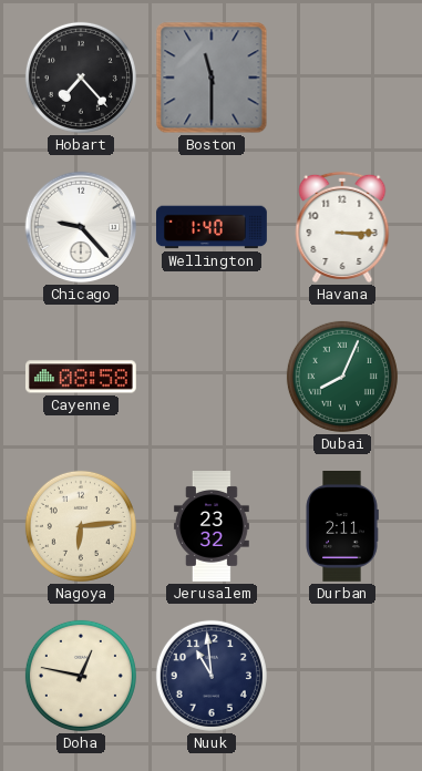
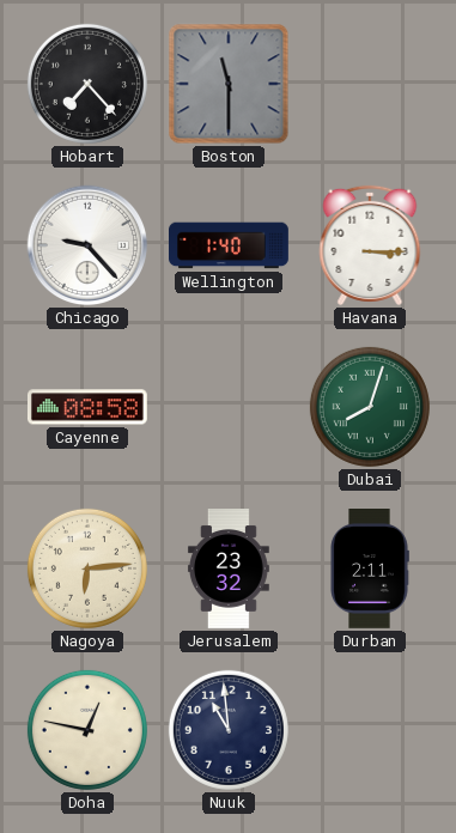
Dubai: 8:04 -> 8:03 (370, 407)
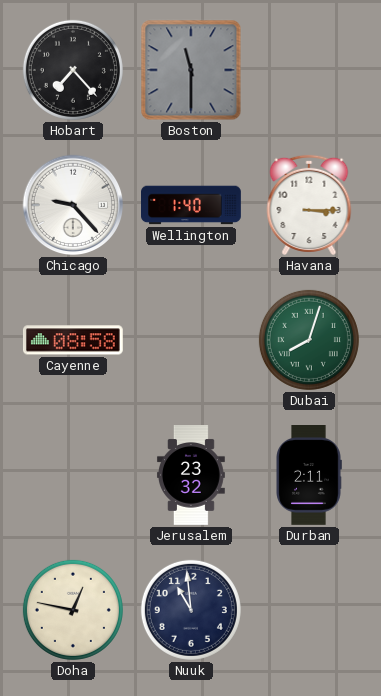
Nagoya: 6:14 -> none (87, 568)
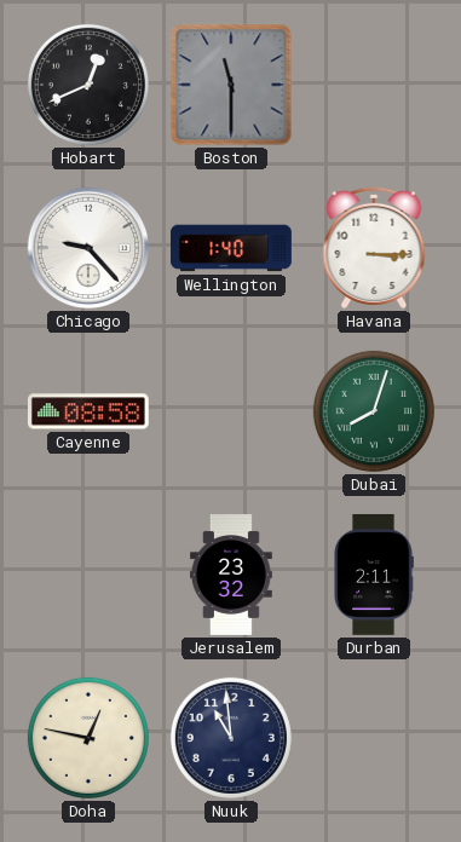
Hobart: 7:23 -> 12:41 (88, 85)
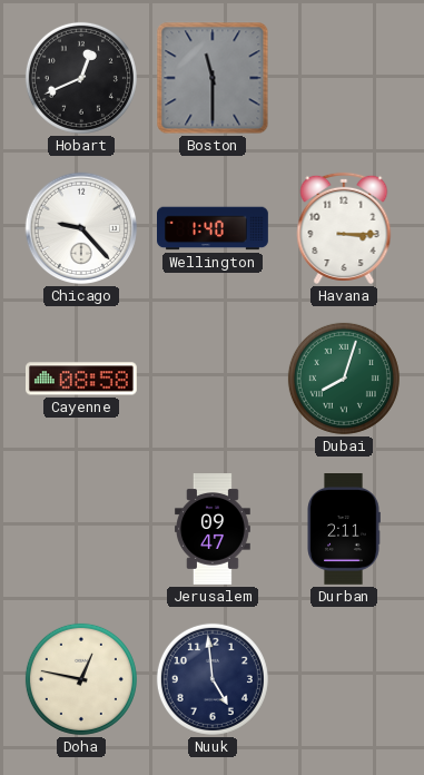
Jerusalem: 23:32 -> 09:47 (213, 530)
Nuuk: 10:59 -> 4:59 (213, 679)
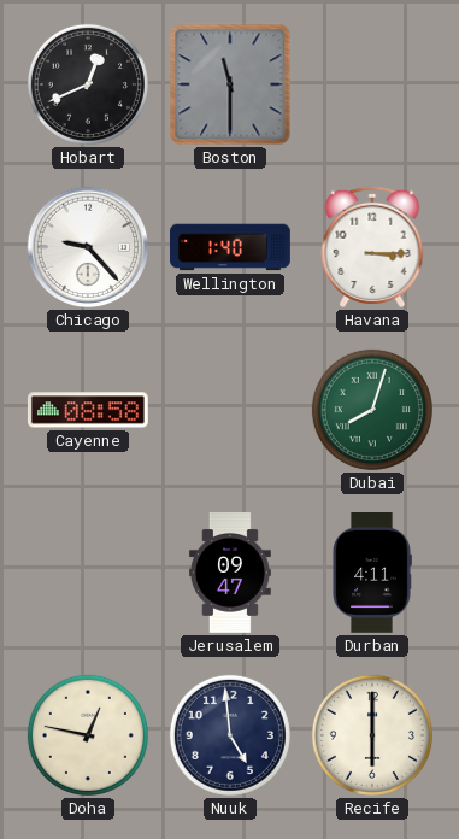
Durban: 2:11 -> 4:11 (372, 574)
Recife: none -> 6:00 (372, 735)
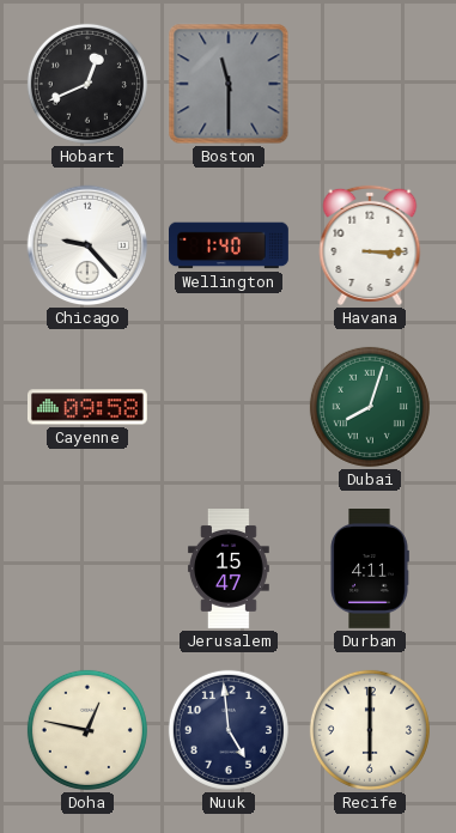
Cayenne: 08:58 -> 09:58 (87, 407)
Jerusalem: 09:47 -> 15:47 (229, 570)
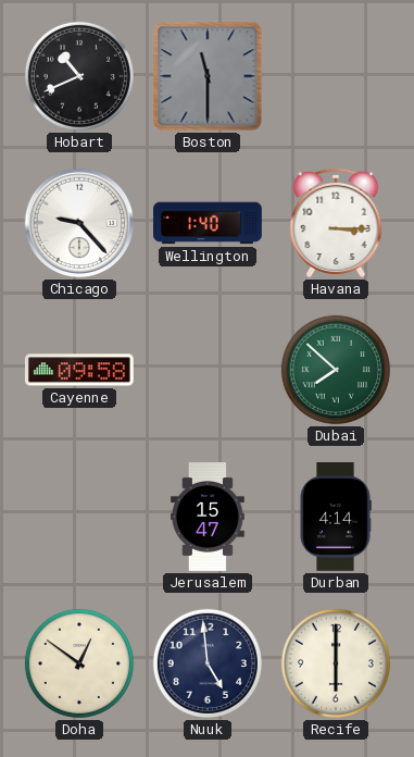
Hobart: 12:41 -> 10:41 (79, 76)
Dubai: 8:03 -> 7:52 (336, 370)
Durban: 4:11 -> 4:14 (336, 518)
Doha: 12:47 -> 12:51 (79, 663)
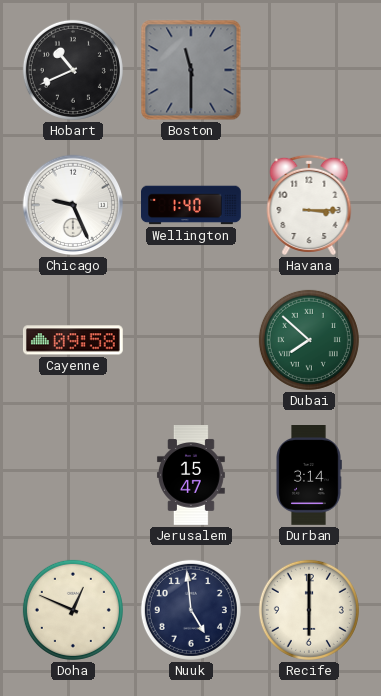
Chicago: 9:23 -> 9:26 (73, 205)
Durban: 4:14 -> 3:14 (309, 476)
Doha: 12:51 -> 12:49 (73, 610)
